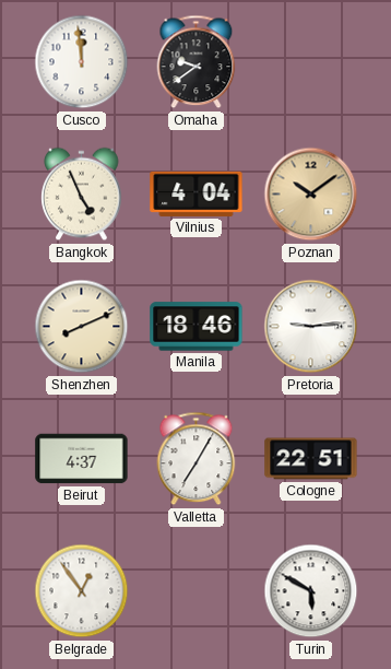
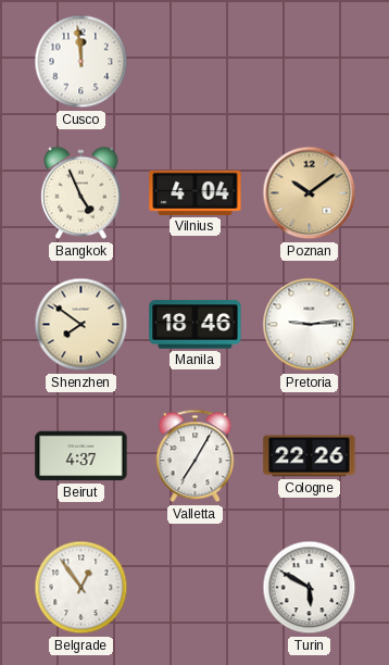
Omaha: 9:39 -> none (197, 62)
Shenzhen: 8:11 -> 7:51 (81, 325)
Cologne: 22:51 -> 22:26 (310, 456)
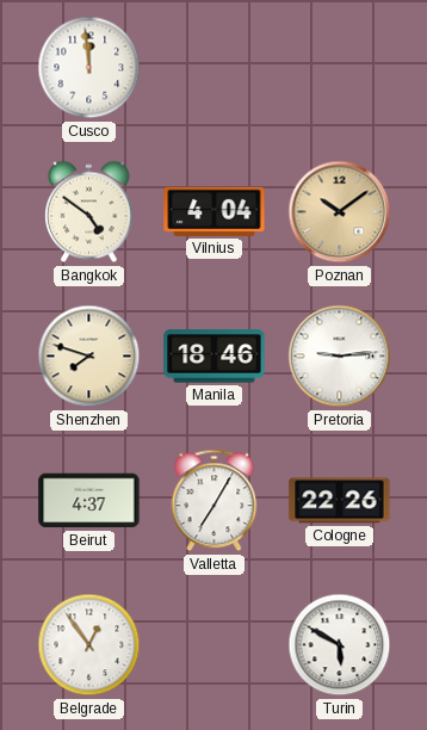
Bangkok: 4:56 -> 4:51 (89, 212)
Shenzhen: 7:51 -> 7:48 (89, 357)
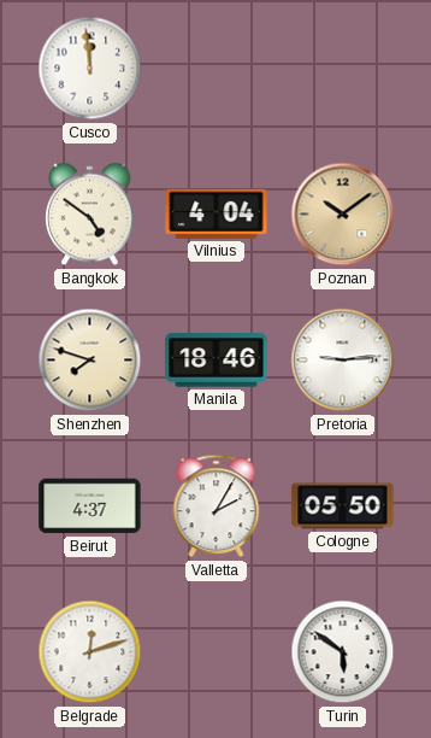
Valletta: 7:05 -> 2:05 (217, 506)
Cologne: 22:26 -> 05:50 (343, 506)
Belgrade: 12:54 -> 12:12 (90, 652)
Turin: 5:50 -> 5:51 (343, 652)
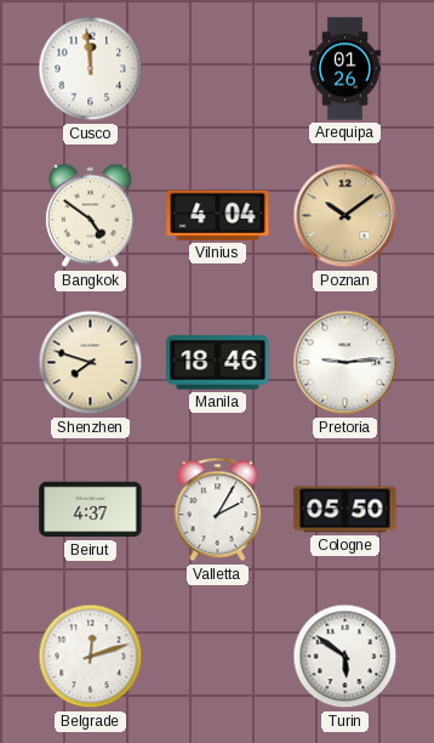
Arequipa: none -> 01:26 (344, 69)
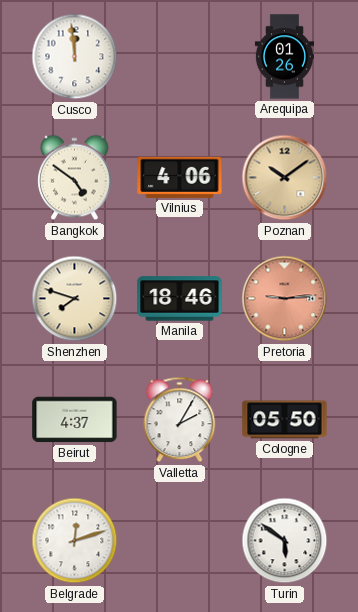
Vilnius: 4:04 -> 4:06 (180, 177)
Pretoria dial: white -> salmon (285, 299)
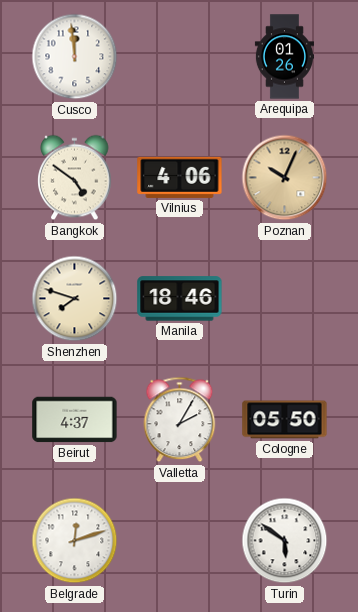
Poznan: 10:09 -> 10:04 (285, 178)
Pretoria: 9:14 -> none (285, 299)
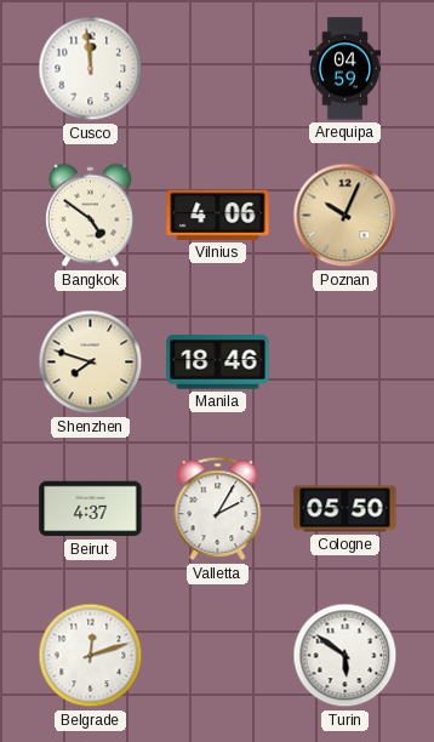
Arequipa: 01:26 -> 04:59 (344, 69)
